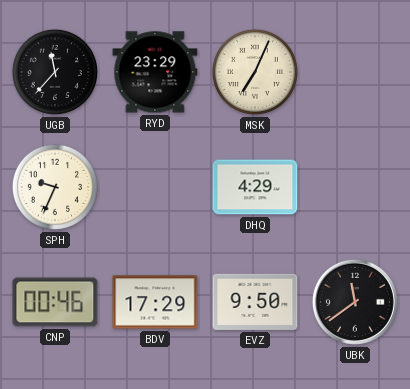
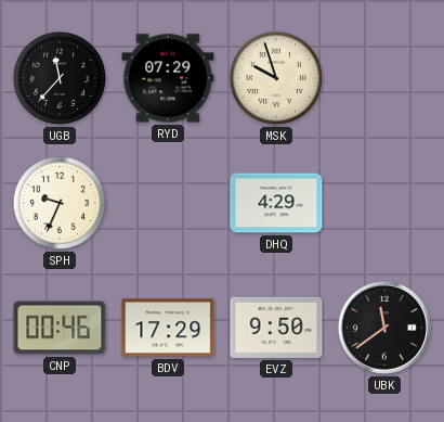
RYD: 23:29 -> 07:29 (168, 78)
MSK: 7:04 -> 9:57 (276, 78)
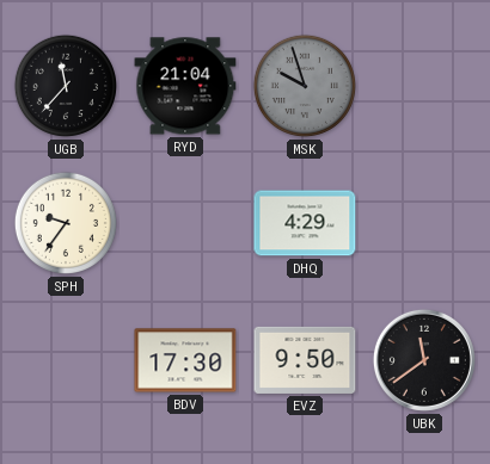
RYD: 07:29 -> 21:04 (185, 86)
MSK dial: cream -> grey (305, 86)
SPH: 9:34 -> 9:36 (66, 223)
CNP: 00:46 -> none (60, 328)
BDV: 17:29 -> 17:30 (185, 360)
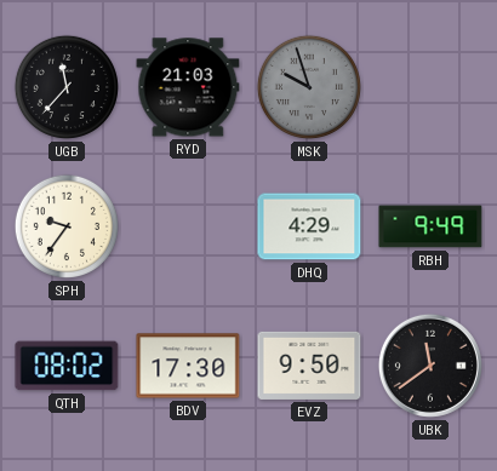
RYD: 21:04 -> 21:03 (188, 87)
RBH: none -> 9:49 (430, 226)
QTH: none -> 08:02 (67, 366)
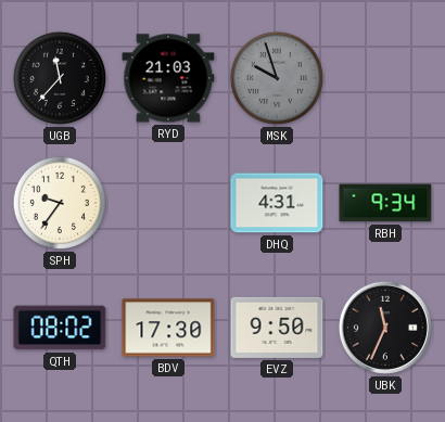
DHQ: 4:29 -> 4:31 (277, 203)
RBH: 9:49 -> 9:34 (385, 203)
UBK: 11:39 -> 11:34 (385, 328)
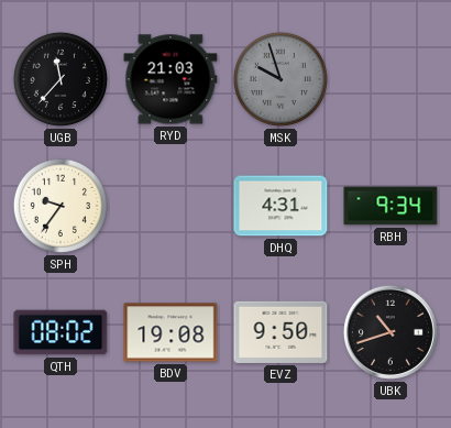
BDV: 17:30 -> 19:08 (170, 332)
UBK: 11:34 -> 10:42 (391, 332)
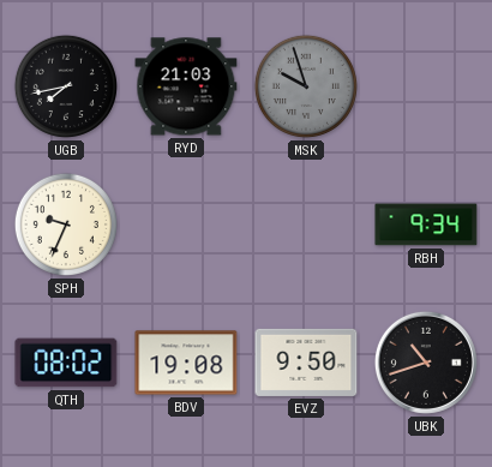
UGB: 11:37 -> 7:43 (66, 86)
SPH: 9:36 -> 9:34 (66, 224)
DHQ: 4:31 -> none (280, 206)
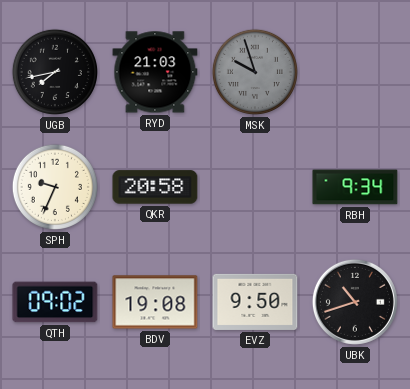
QKR: none -> 20:58 (155, 187)
QTH: 08:02 -> 09:02 (55, 302)
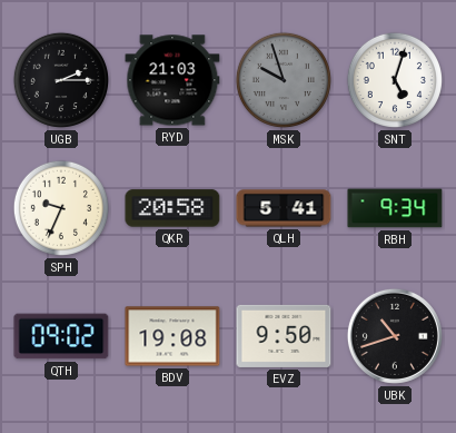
UGB: 7:43 -> 2:15 (61, 80)
SNT: none -> 5:03 (395, 80)
QLH: none -> 5:41 (284, 208)
